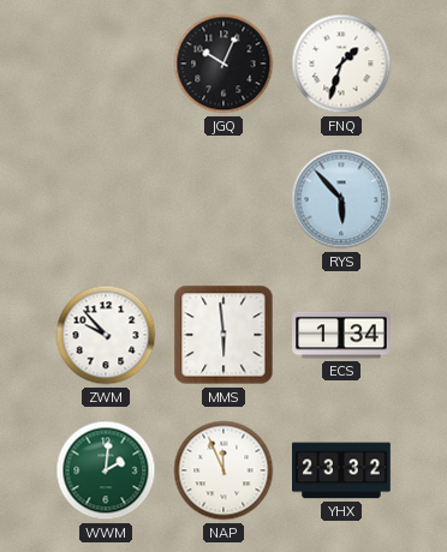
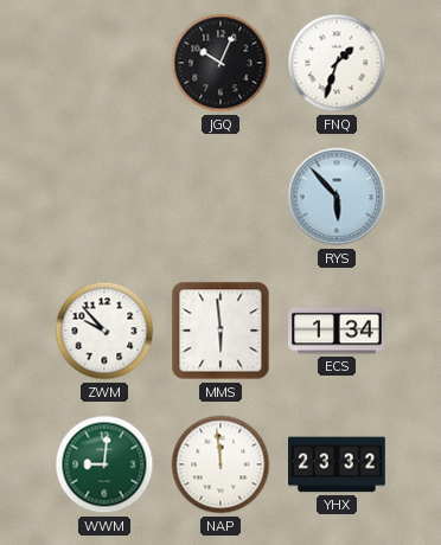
WWM: 2:01 -> 9:01 (104, 464)
NAP: 11:56 -> 11:59 (220, 464)
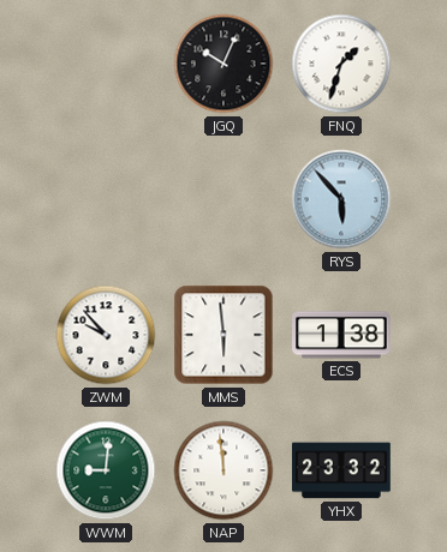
ECS: 1:34 -> 1:38 (341, 335)
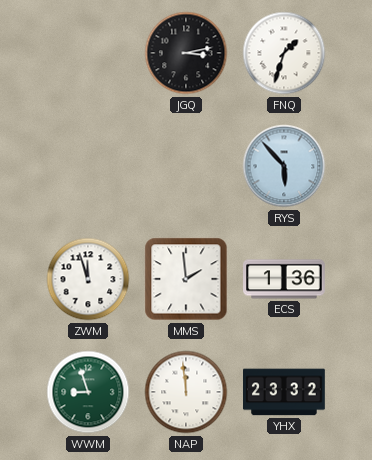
JGQ: 10:04 -> 3:13 (186, 53)
ZWM: 9:53 -> 11:57 (88, 279)
MMS: 5:59 -> 1:59 (186, 279)
ECS: 1:38 -> 1:36 (284, 279)
WWM: 9:01 -> 8:57 (88, 392)
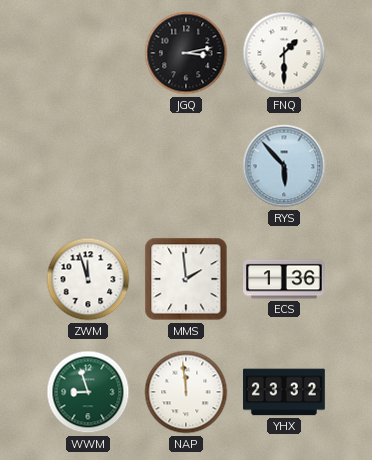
FNQ: 1:33 -> 1:30 (284, 53)
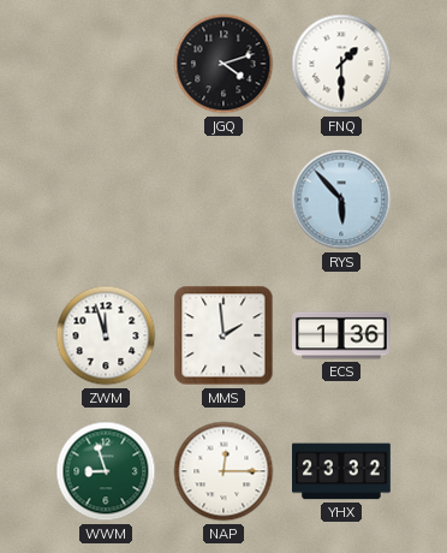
JGQ: 3:13 -> 4:12 (223, 64)
NAP: 11:59 -> 12:15 (223, 471)
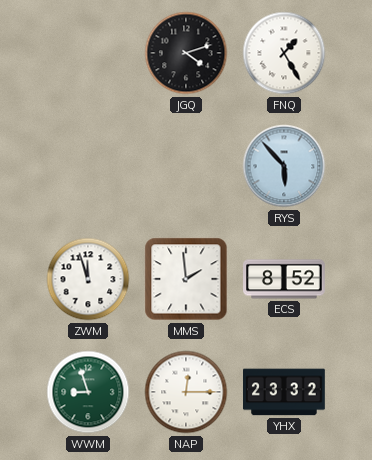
FNQ: 1:30 -> 1:25 (284, 53)
ECS: 1:36 -> 8:52 (284, 279)
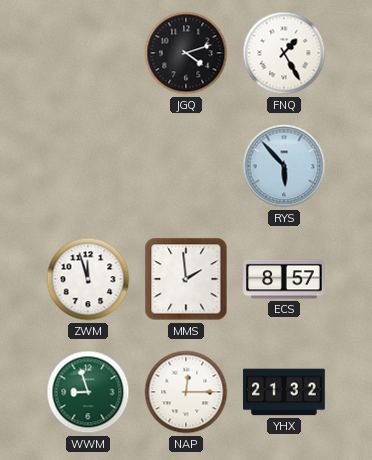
ECS: 8:52 -> 8:57 (284, 279)
YHX: 23:32 -> 21:32 (285, 392)
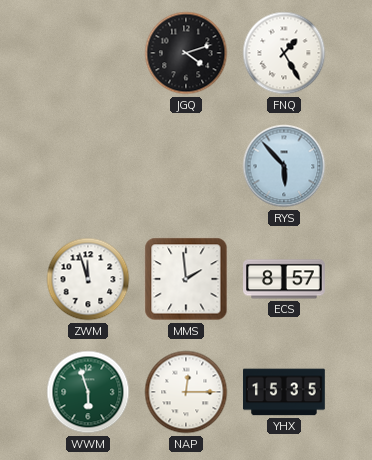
WWM: 8:57 -> 5:57 (88, 392)
YHX: 21:32 -> 15:35 (285, 392)
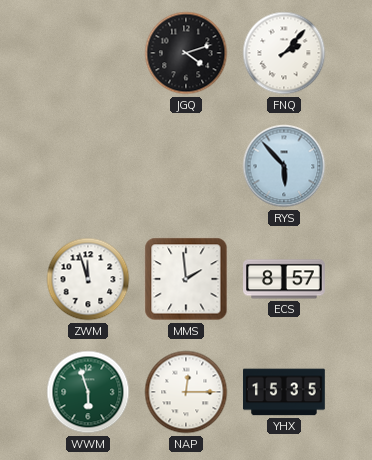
FNQ: 1:25 -> 2:07 (284, 53)
